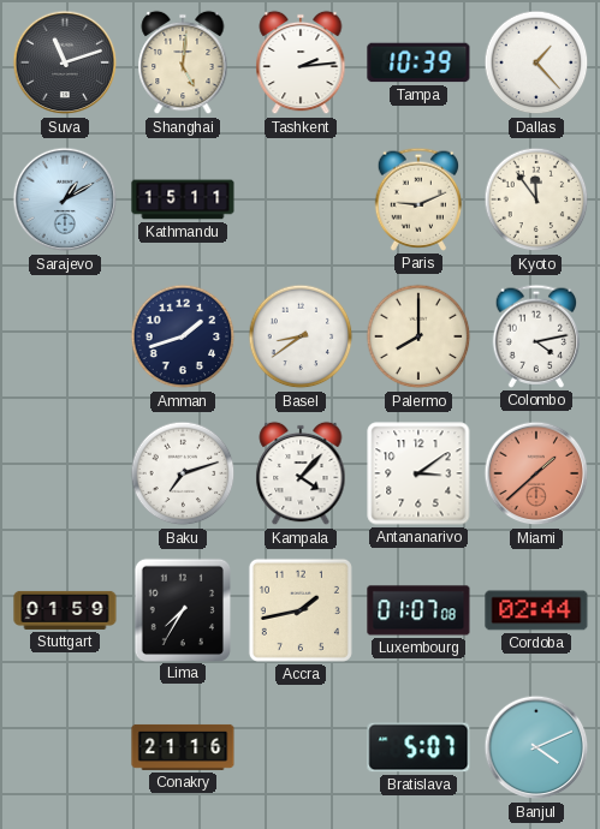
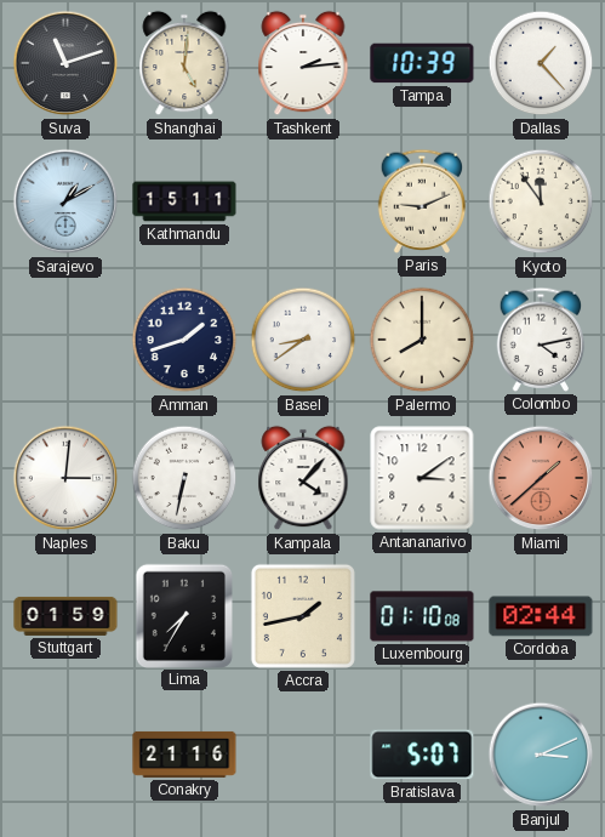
Naples: none -> 3:01 (65, 478)
Baku: 7:12 -> 6:32 (184, 478)
Luxembourg: 01:07 -> 01:10 (422, 616)
Banjul: 4:11 -> 3:11 (541, 755)
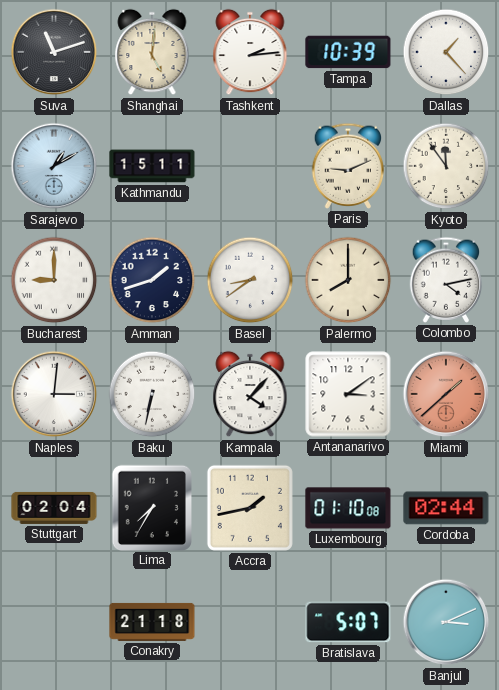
Bucharest: none -> 9:00 (54, 280)
Stuttgart: 01:59 -> 02:04 (54, 508)
Conakry: 21:16 -> 21:18 (152, 622)
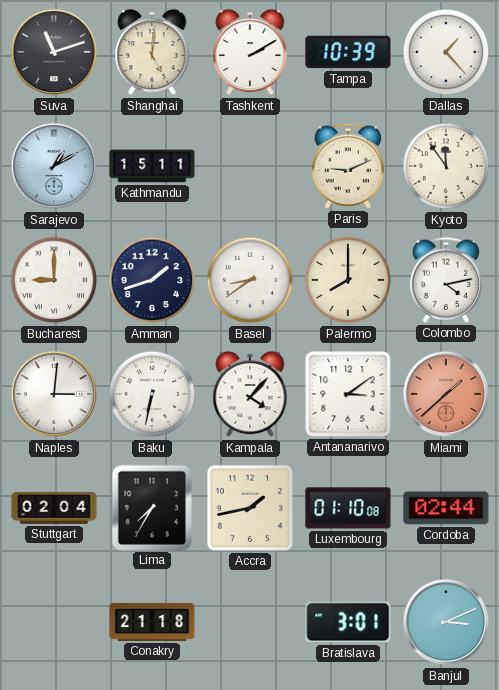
Tashkent: 2:14 -> 2:10 (250, 52)
Bratislava: 5:07 -> 3:01 (348, 622)
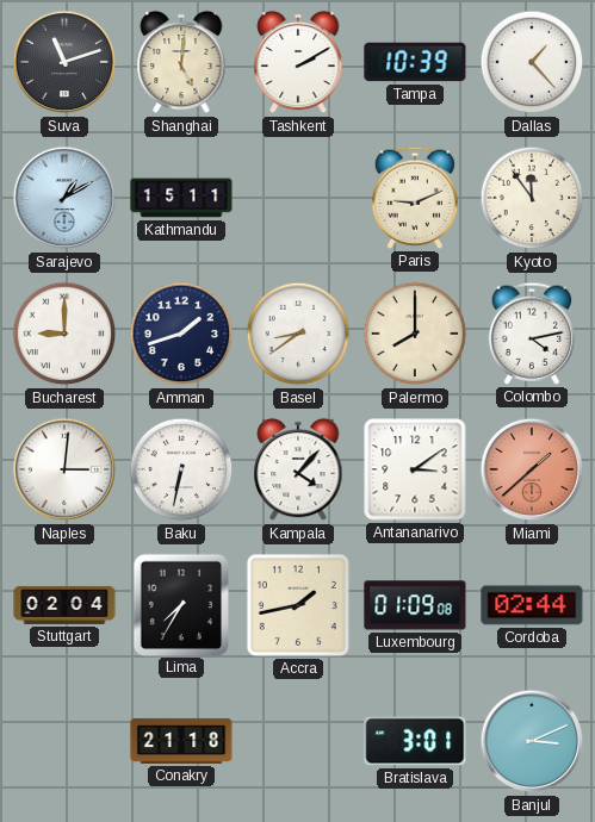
Luxembourg: 01:10 -> 01:09 (415, 605)
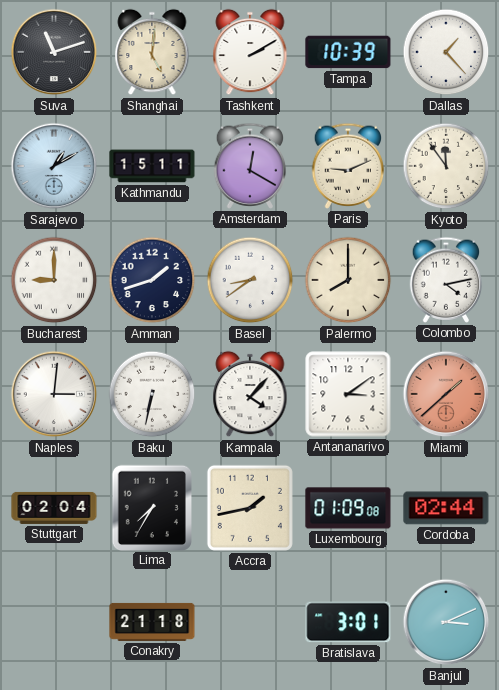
Amsterdam: none -> 12:20 (250, 166)
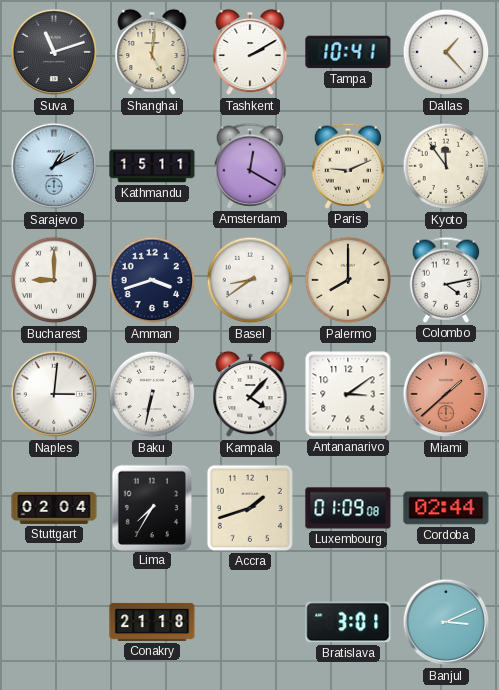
Tampa: 10:39 -> 10:41 (348, 52)
Amman: 1:42 -> 3:42 (152, 280)
Accra: 1:43 -> 1:42 (250, 508)
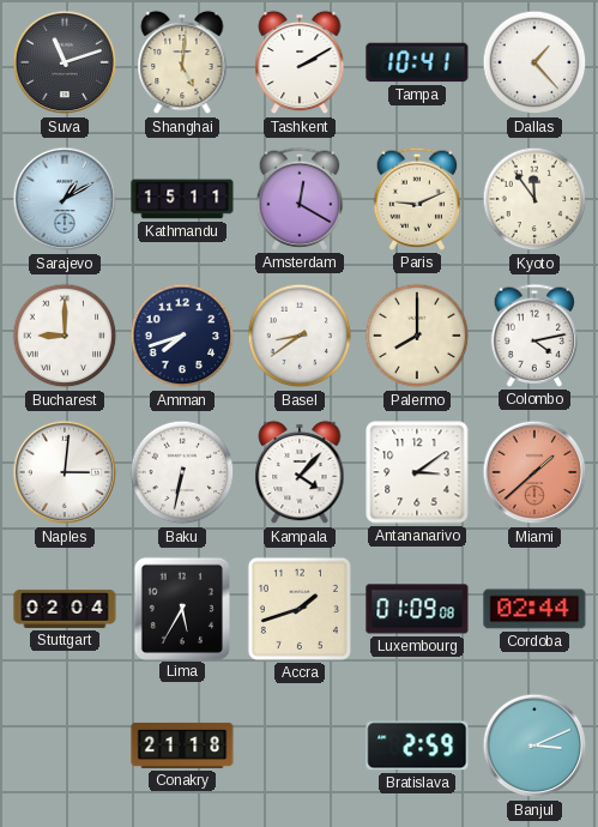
Amman: 3:42 -> 7:42 (182, 336)
Lima: 7:35 -> 5:35 (181, 608)
Bratislava: 3:01 -> 2:59 (417, 745)
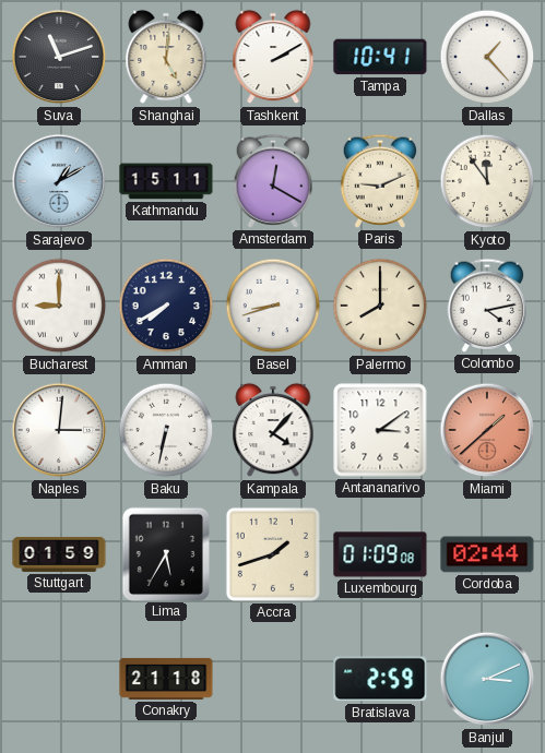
Amman: 7:42 -> 7:40 (166, 306)
Basel: 8:39 -> 8:42 (273, 306)
Stuttgart: 02:04 -> 01:59 (59, 554)
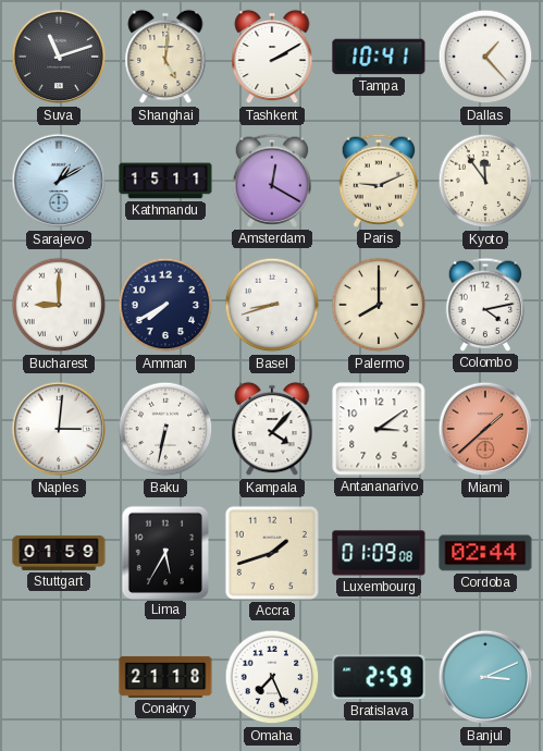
Omaha: none -> 7:26 (272, 677)
